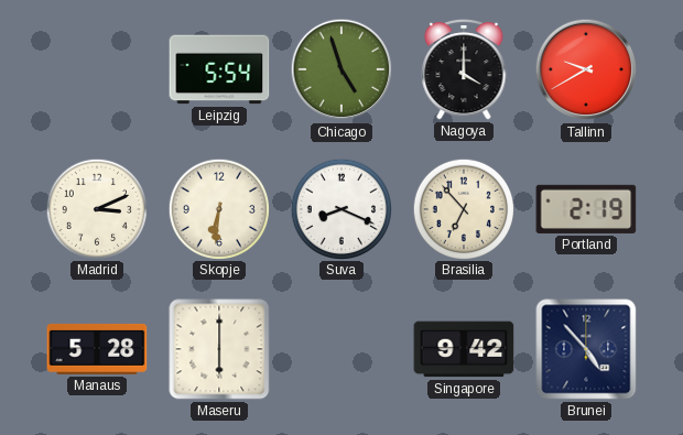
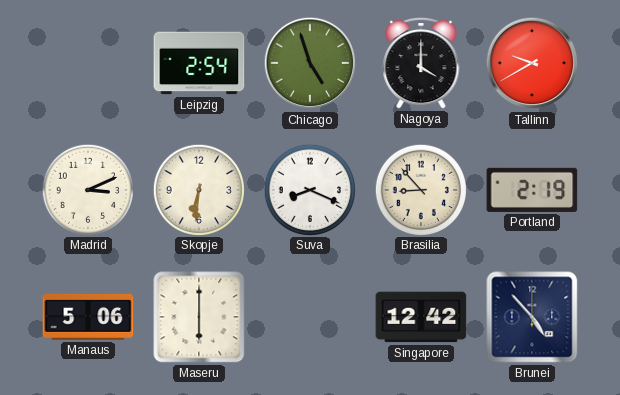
Leipzig: 5:54 -> 2:54 (199, 63)
Brasilia: 6:53 -> 8:53 (420, 189)
Manaus: 5:28 -> 5:06 (88, 317)
Singapore: 9:42 -> 12:42 (421, 317)
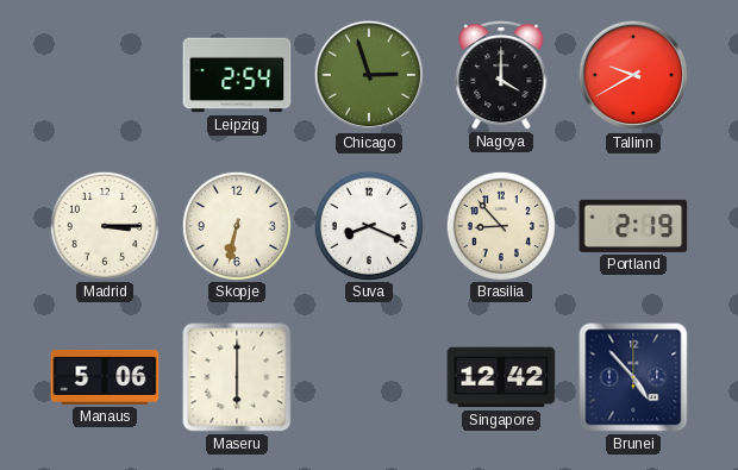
Chicago: 4:57 -> 2:57 (369, 75)
Madrid: 3:11 -> 3:15 (104, 225)
Skopje: 6:31 -> 6:32 (236, 225)
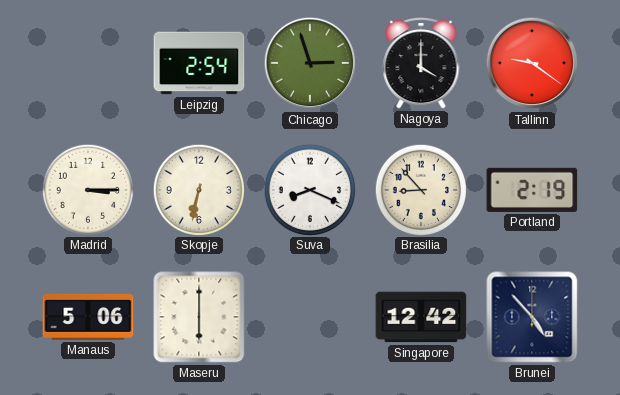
Tallinn: 9:40 -> 9:21 (532, 63)
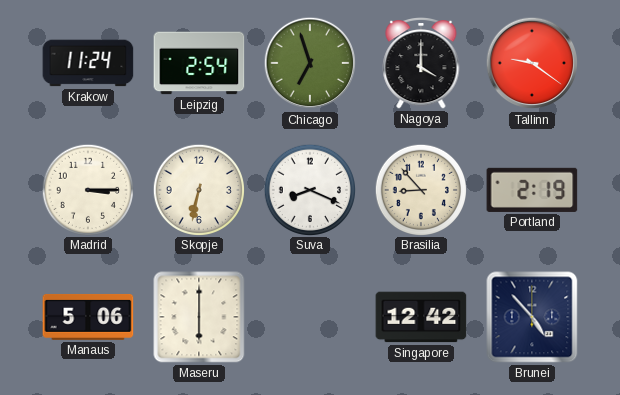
Krakow: none -> 11:24 (88, 63)
Chicago: 2:57 -> 6:57 (310, 63)
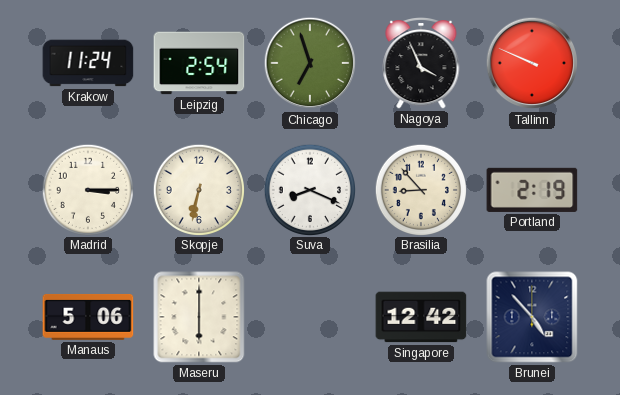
Nagoya: 4:00 -> 3:56 (421, 64)
Tallinn: 9:21 -> 9:49 (532, 63)
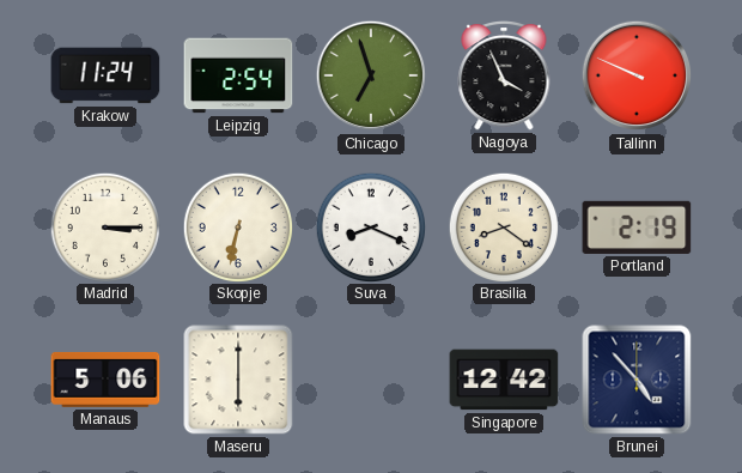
Brasilia: 8:53 -> 8:21 (503, 226)
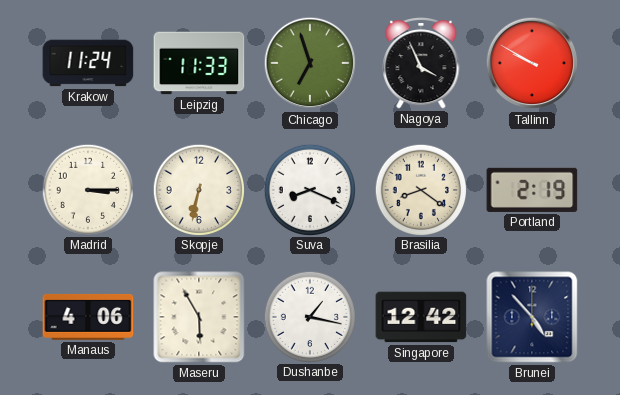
Leipzig: 2:54 -> 11:33 (199, 63)
Tallinn: 9:49 -> 9:50 (532, 63)
Manaus: 5:06 -> 4:06 (88, 317)
Maseru: 6:00 -> 5:55 (199, 317)
Dushanbe: none -> 1:17 (309, 316)
